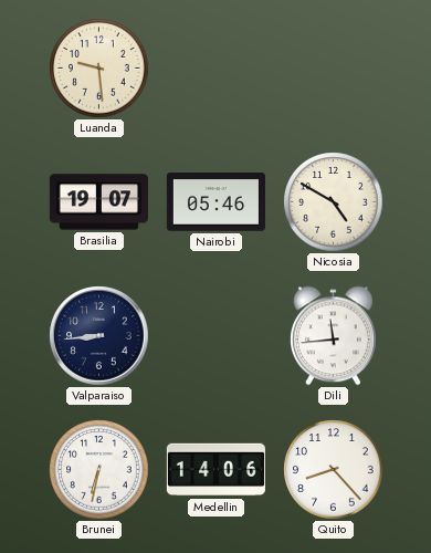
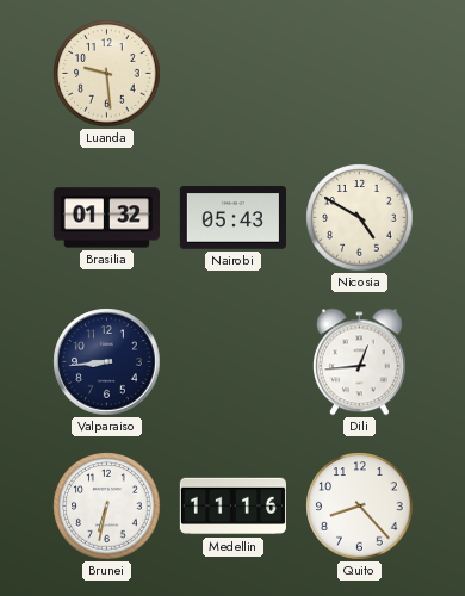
Brasilia: 19:07 -> 01:32 (106, 218)
Nairobi: 05:46 -> 05:43 (232, 218)
Dili: 11:44 -> 12:44 (360, 362)
Medellin: 14:06 -> 11:16 (232, 507)
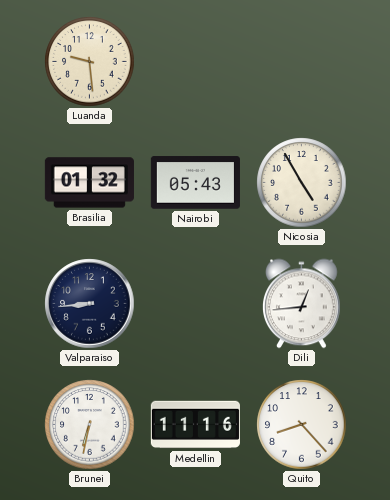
Nicosia: 4:50 -> 4:55 (302, 183)
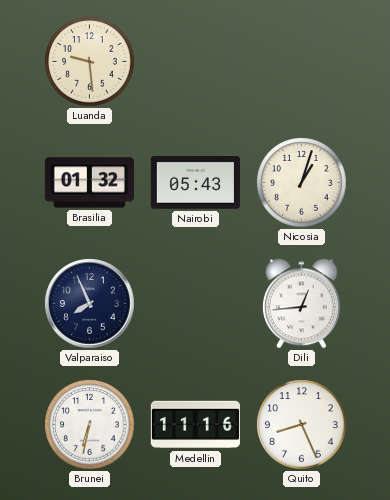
Nicosia: 4:55 -> 1:03 (302, 183)
Valparaiso: 8:44 -> 7:56 (90, 304)
Quito: 8:23 -> 8:26 (302, 425)
